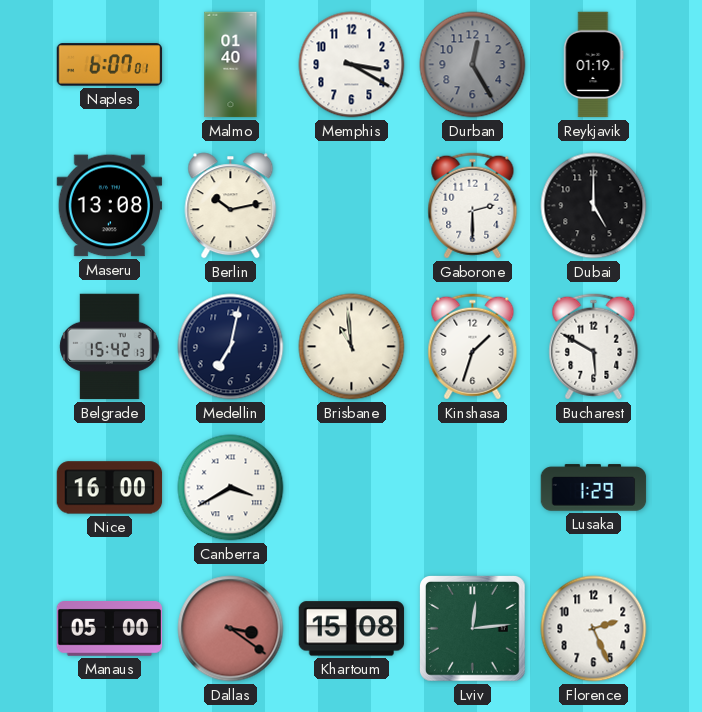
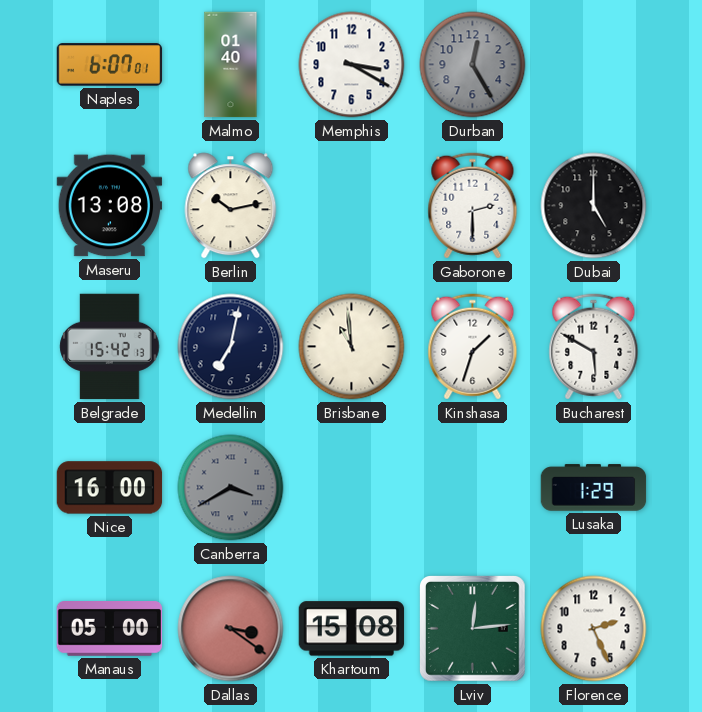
Reykjavik: 01:19 -> none (594, 65)
Canberra dial: white -> grey (231, 488)
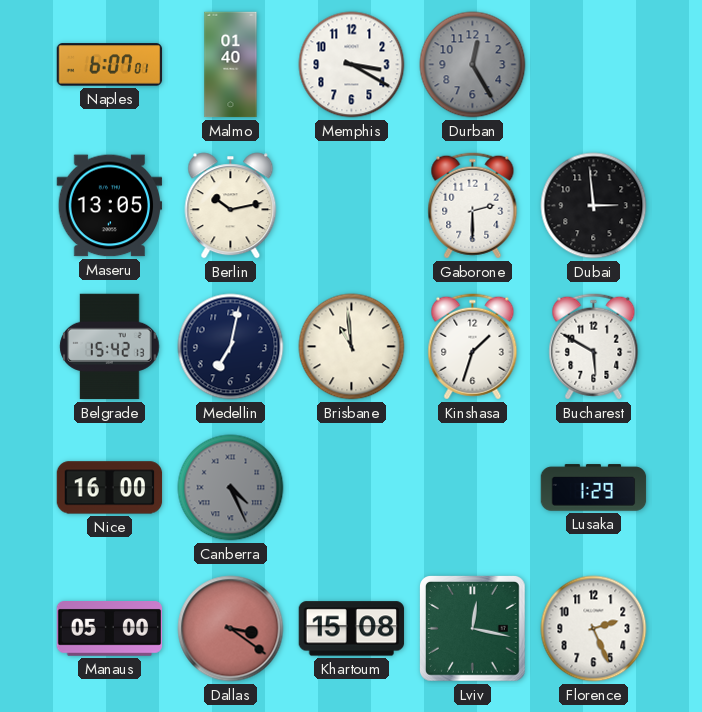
Maseru: 13:08 -> 13:05 (110, 206)
Dubai: 5:00 -> 2:59 (594, 206)
Canberra: 3:40 -> 4:26 (231, 488)
Lviv: 12:14 -> 12:17 (473, 629)
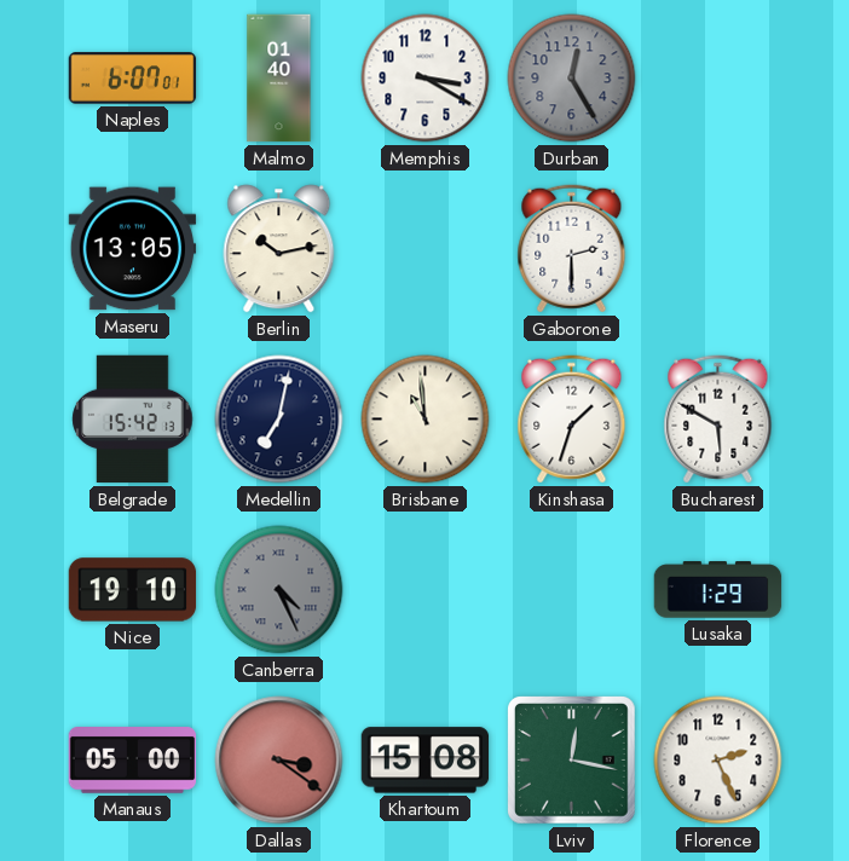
Dubai: 2:59 -> none (594, 206)
Nice: 16:00 -> 19:10 (133, 590)
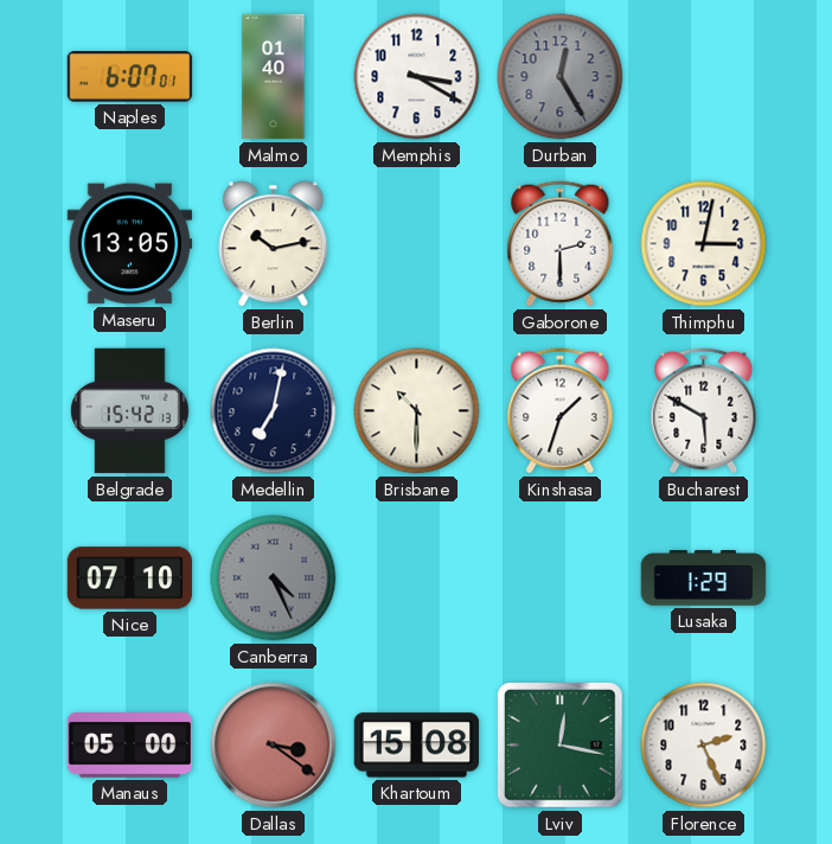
Thimphu: none -> 3:02 (704, 244)
Brisbane: 10:59 -> 10:30 (417, 411)
Nice: 19:10 -> 07:10 (130, 578)
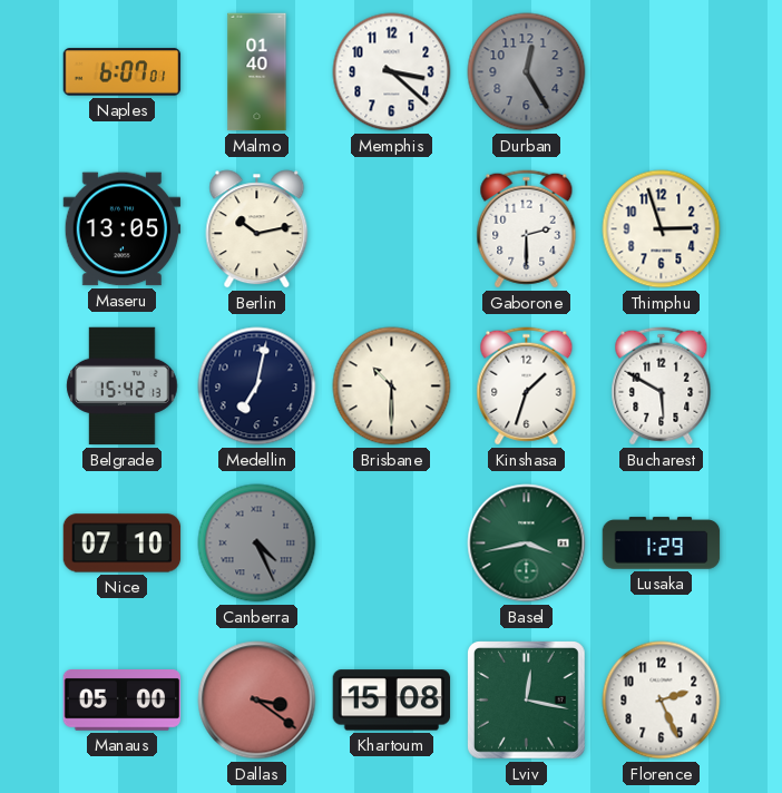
Memphis: 3:20 -> 3:22 (392, 72)
Thimphu: 3:02 -> 2:57 (662, 229)
Basel: none -> 3:43 (527, 544)
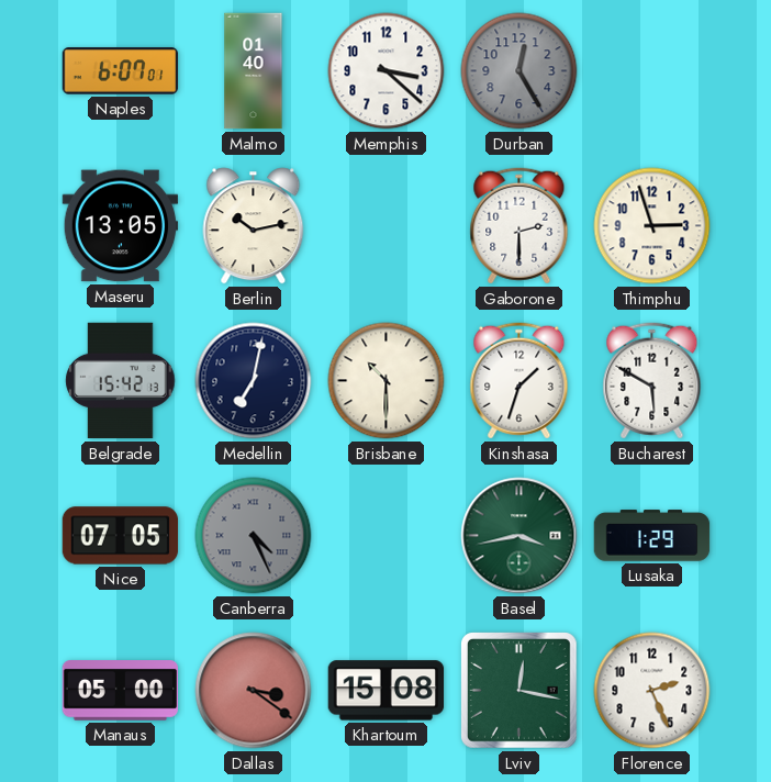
Nice: 07:10 -> 07:05 (121, 536)
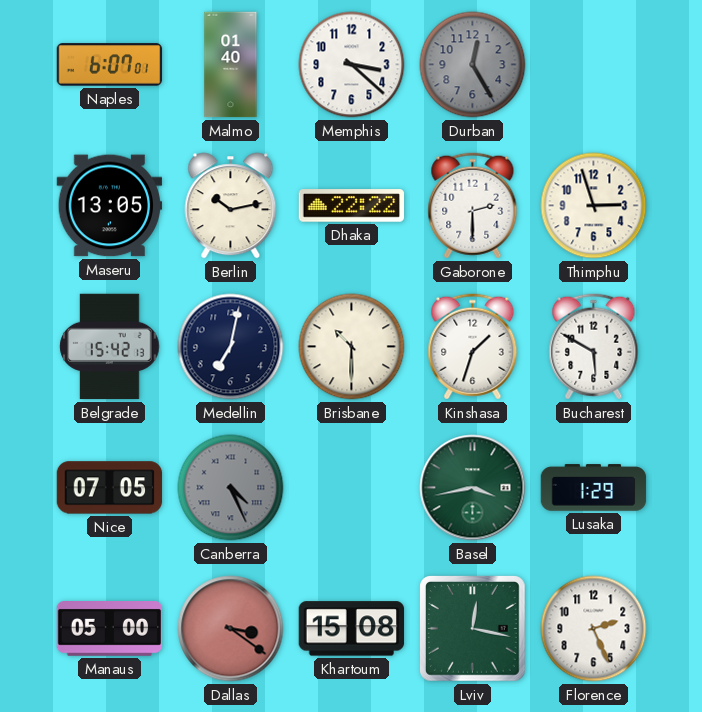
Dhaka: none -> 22:22 (352, 206)
